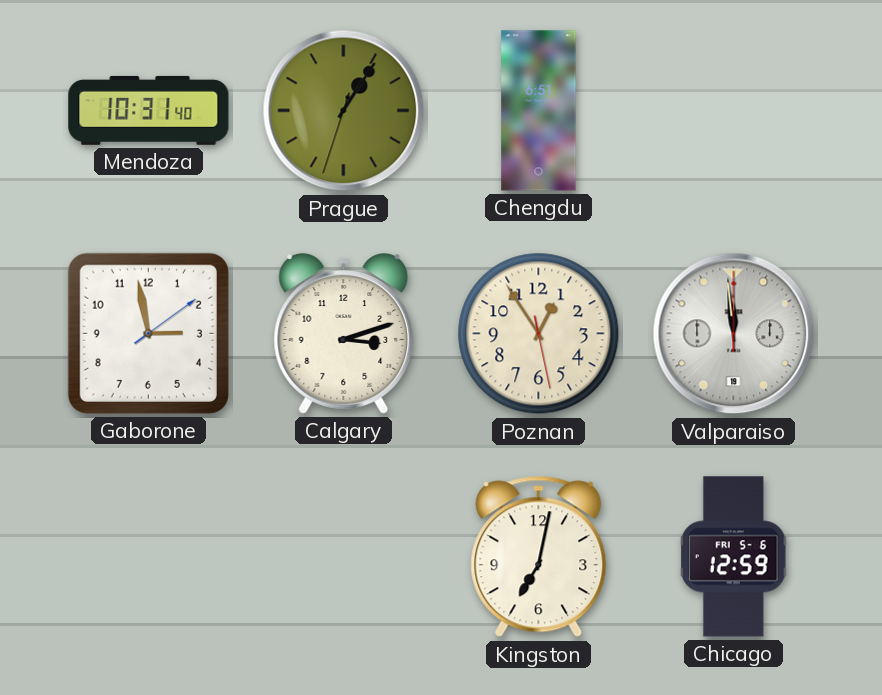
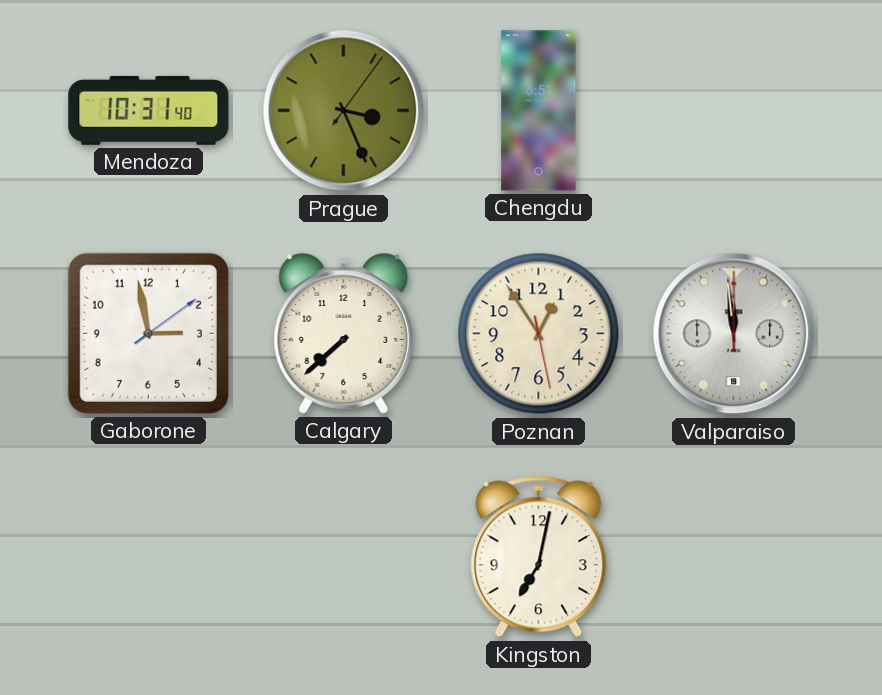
Prague: 1:05 -> 3:26 (344, 111)
Calgary: 3:12 -> 7:38 (344, 334)
Chicago: 12:59 -> none (734, 557)
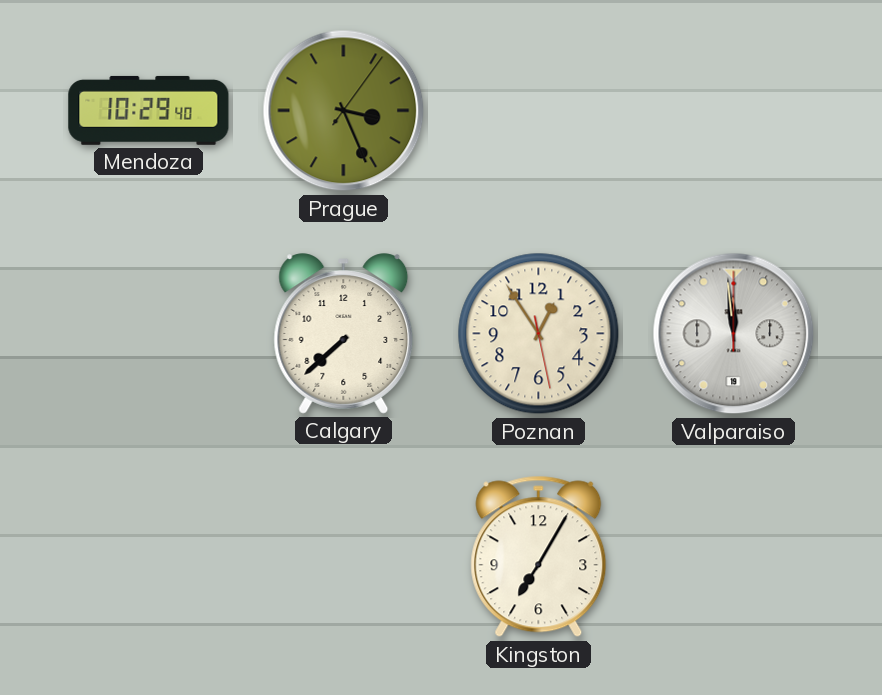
Mendoza: 10:31 -> 10:29 (149, 110)
Chengdu: 6:51 -> none (539, 111)
Gaborone: 2:58 -> none (148, 333)
Kingston: 7:02 -> 7:05 (539, 557)
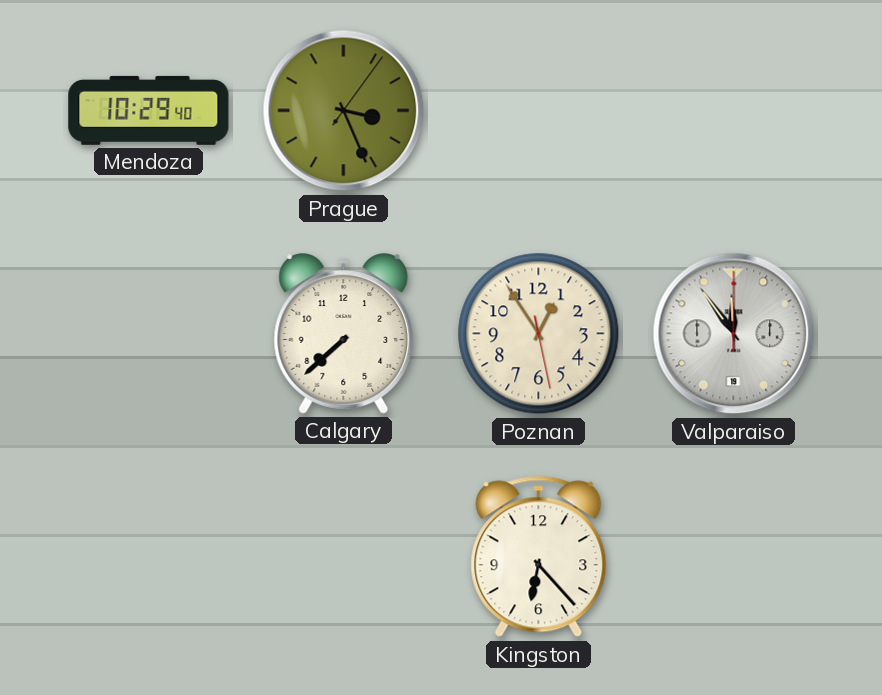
Valparaiso: 11:59 -> 11:54 (734, 334)
Kingston: 7:05 -> 6:23 (539, 557)
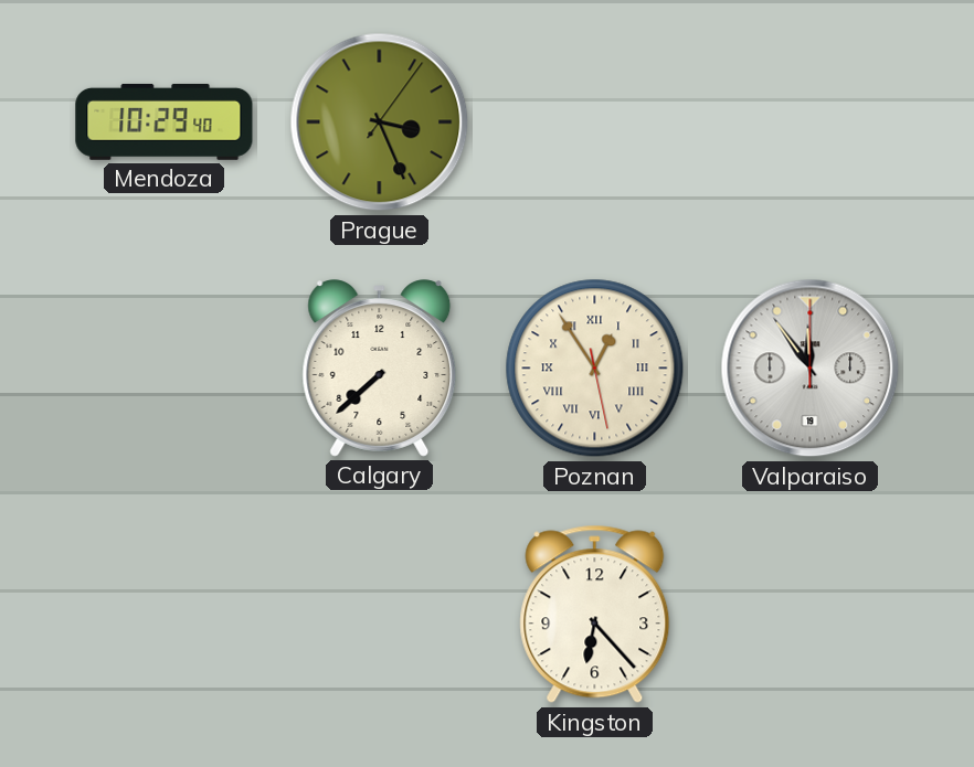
Poznan numerals: Arabic -> Roman (595, 369)
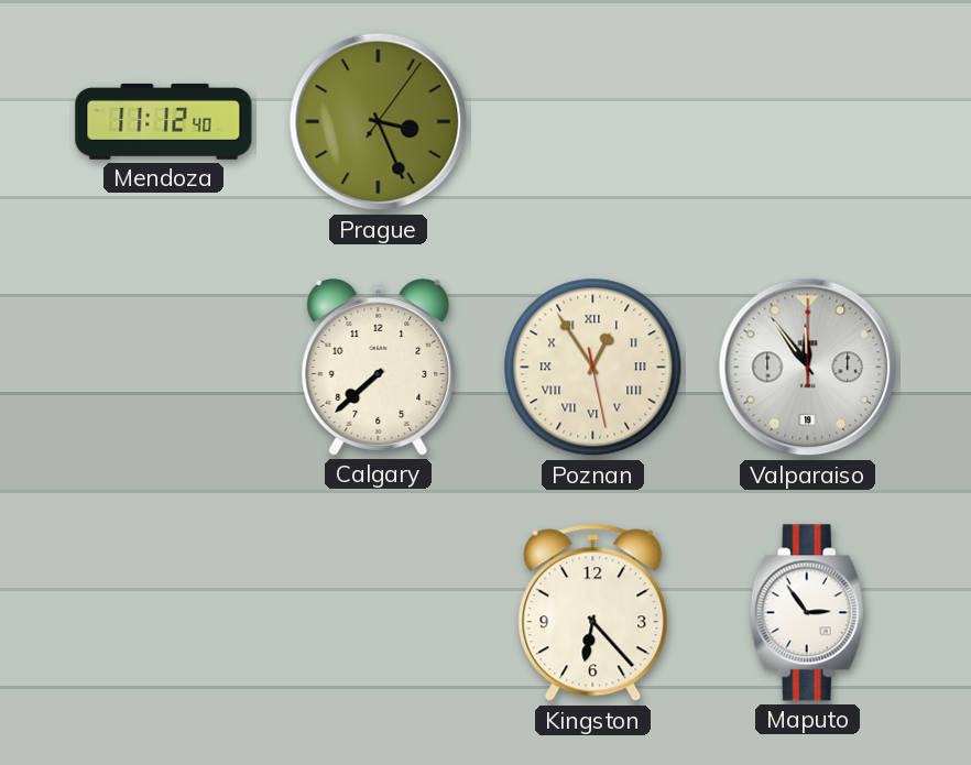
Mendoza: 10:29 -> 11:12 (164, 121)
Maputo: none -> 2:54 (807, 613)
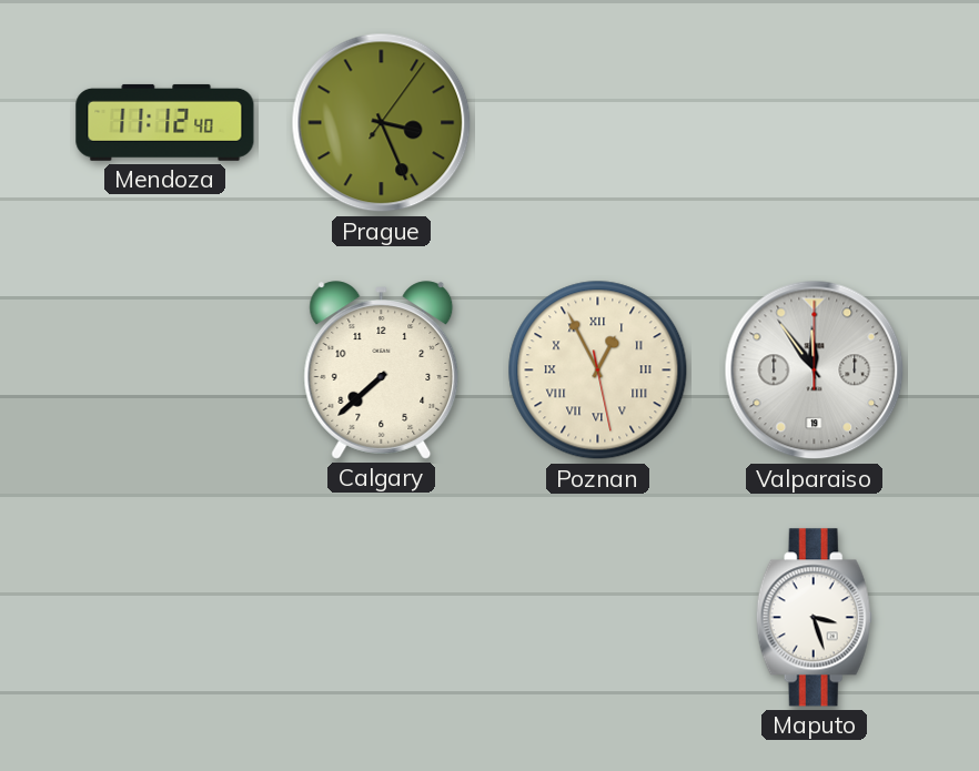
Poznan: 12:54 -> 12:55 (598, 371)
Kingston: 6:23 -> none (593, 613)
Maputo: 2:54 -> 3:27 (814, 618)
